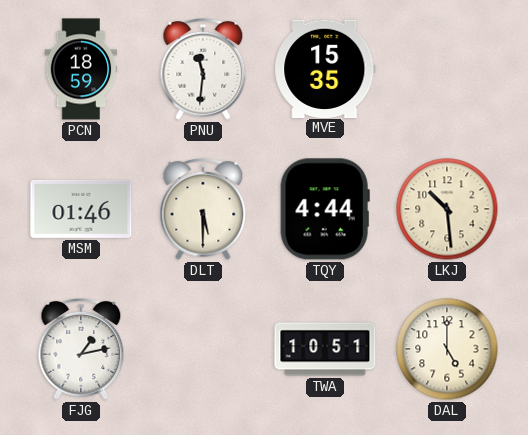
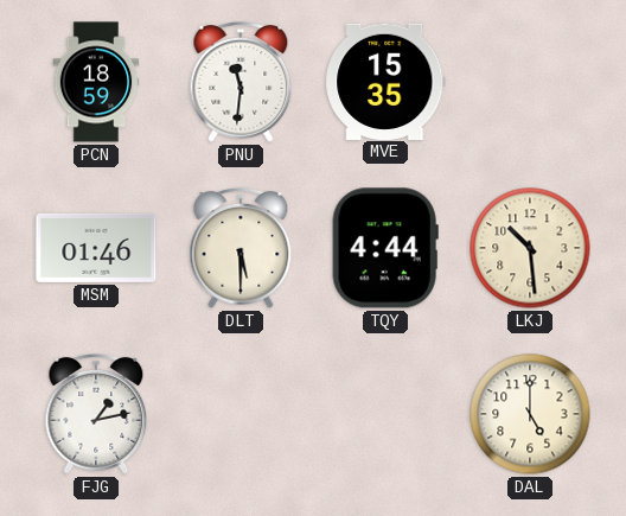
TWA: 10:51 -> none (325, 349)
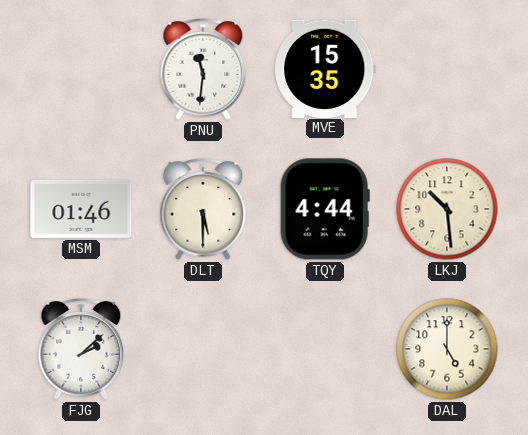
PCN: 18:59 -> none (96, 82)
FJG: 1:13 -> 2:08 (81, 350)
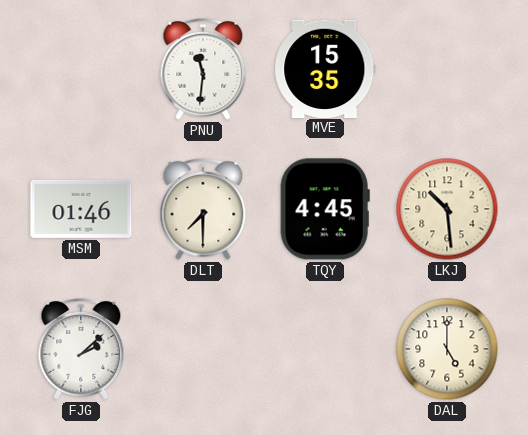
DLT: 5:30 -> 7:30 (203, 210)
TQY: 4:44 -> 4:45 (325, 209)
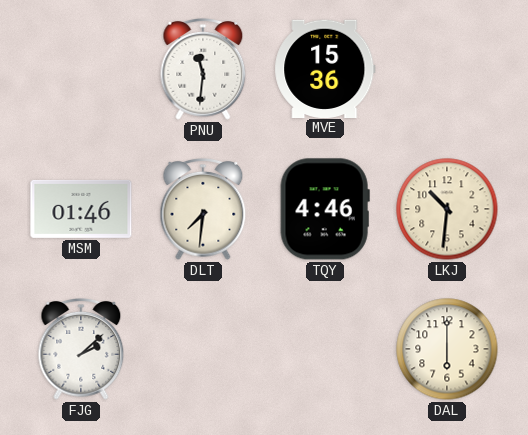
MVE: 15:35 -> 15:36 (325, 68)
DLT: 7:30 -> 7:31 (203, 210)
TQY: 4:45 -> 4:46 (325, 209)
LKJ: 10:29 -> 10:31 (447, 209)
DAL: 5:00 -> 6:00 (447, 349)
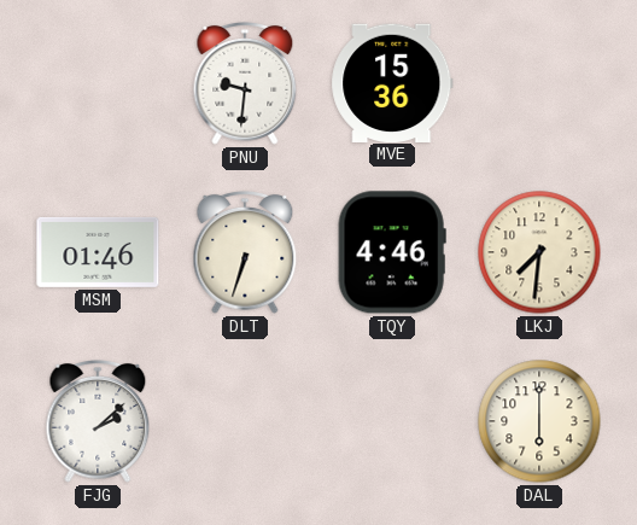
PNU: 11:31 -> 9:31 (245, 84)
DLT: 7:31 -> 6:33 (245, 253)
LKJ: 10:31 -> 7:31 (539, 252)
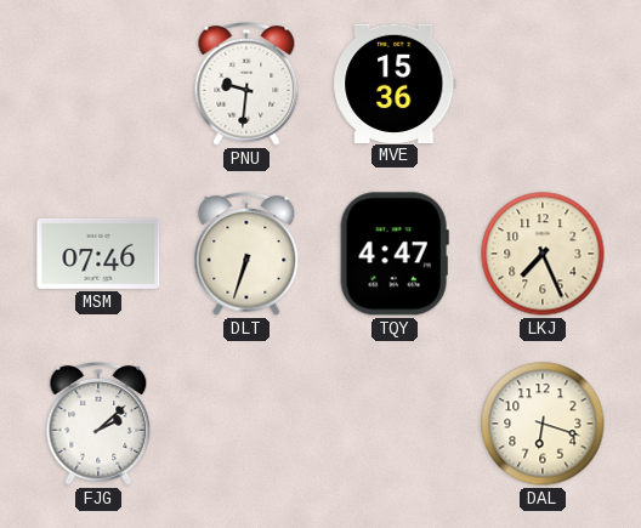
MSM: 01:46 -> 07:46 (98, 254)
TQY: 4:46 -> 4:47 (395, 254)
LKJ: 7:31 -> 7:26 (543, 254)
DAL: 6:00 -> 6:18 (543, 424)
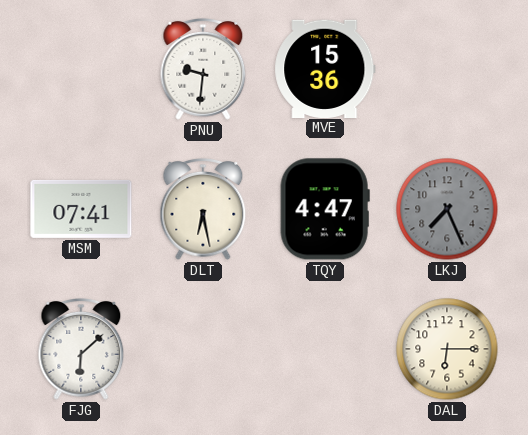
MSM: 07:46 -> 07:41 (81, 209)
DLT: 6:33 -> 6:28 (203, 210)
LKJ dial: cream -> grey (447, 209)
FJG: 2:08 -> 6:08 (81, 350)
DAL: 6:18 -> 6:15 (447, 349)
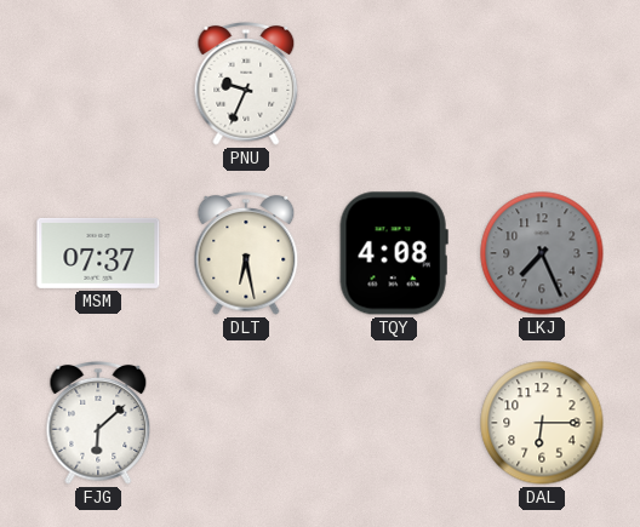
PNU: 9:31 -> 9:34 (246, 85)
MVE: 15:36 -> none (325, 68)
MSM: 07:41 -> 07:37 (98, 253)
TQY: 4:47 -> 4:08 (394, 253)
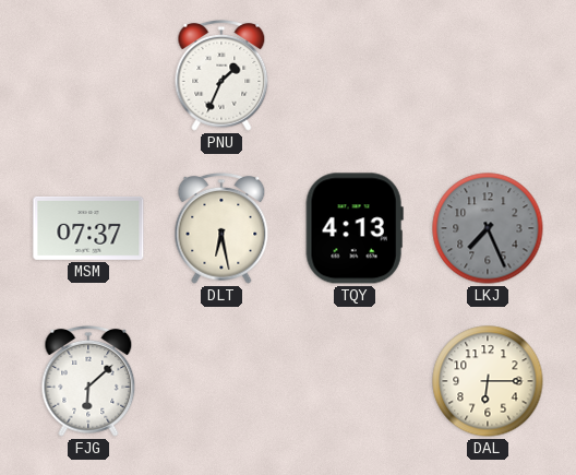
PNU: 9:34 -> 1:34 (221, 76)
TQY: 4:08 -> 4:13 (355, 228)
